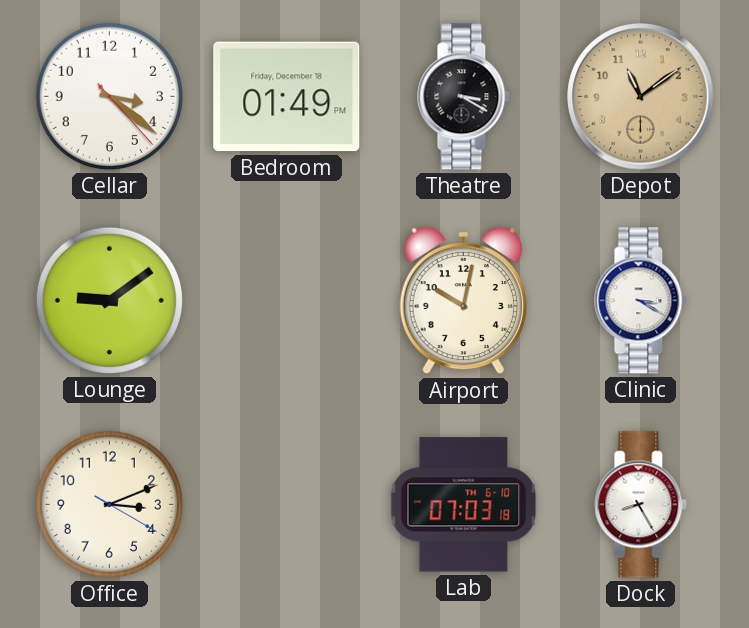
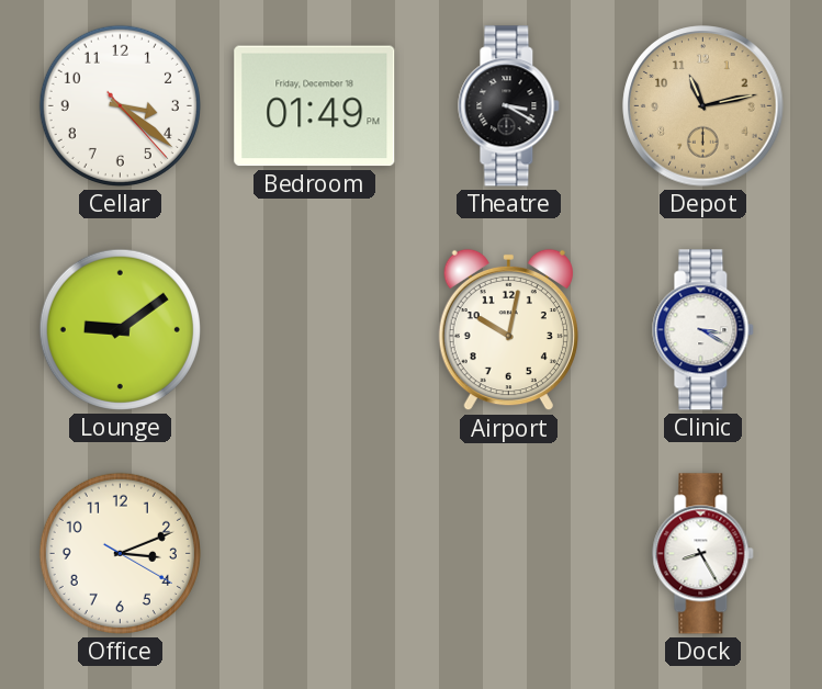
Depot: 11:09 -> 11:13 (703, 106)
Lab: 07:03 -> none (464, 505)
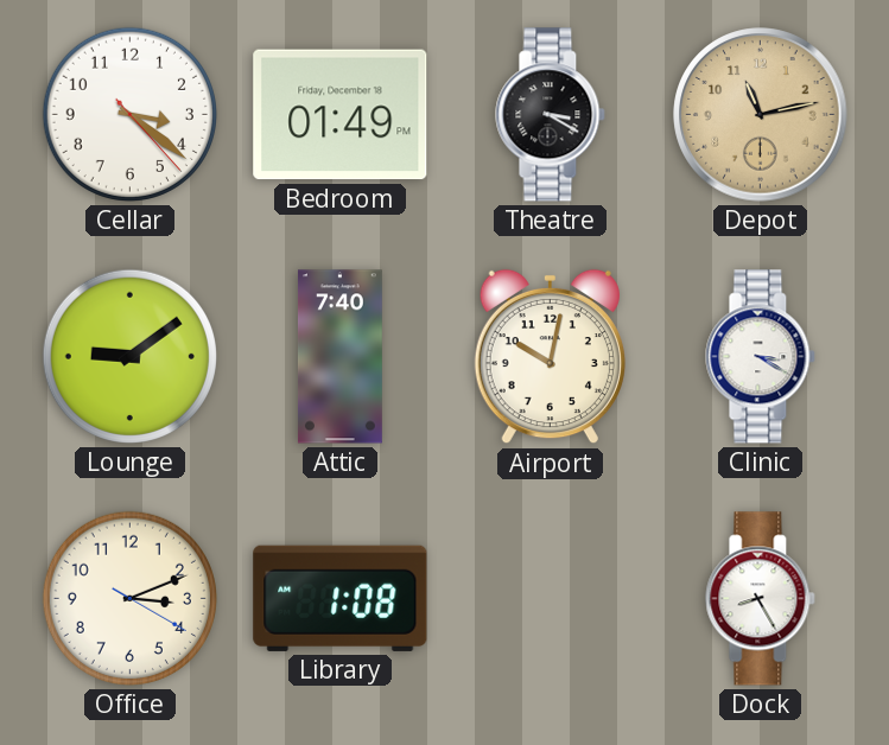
Attic: none -> 7:40 (339, 357)
Library: none -> 1:08 (341, 598)
